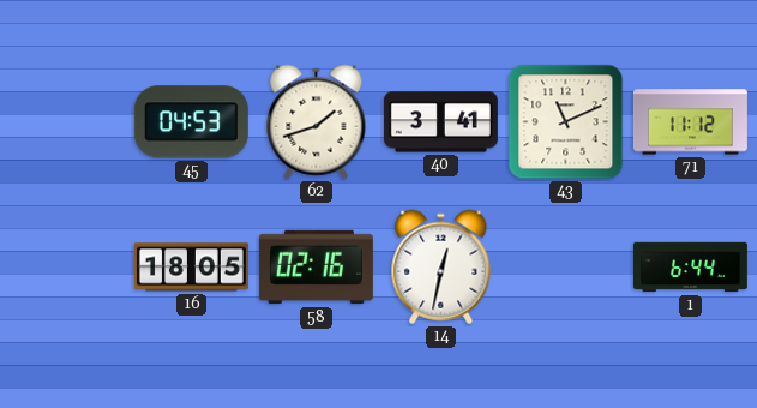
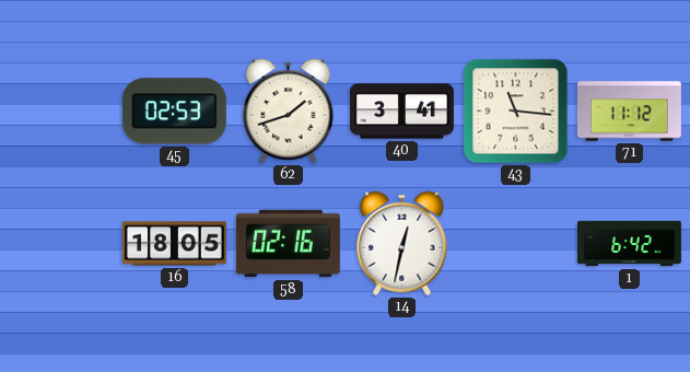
45: 04:53 -> 02:53 (174, 112)
43: 11:11 -> 11:16 (516, 112)
1: 6:44 -> 6:42 (629, 244)
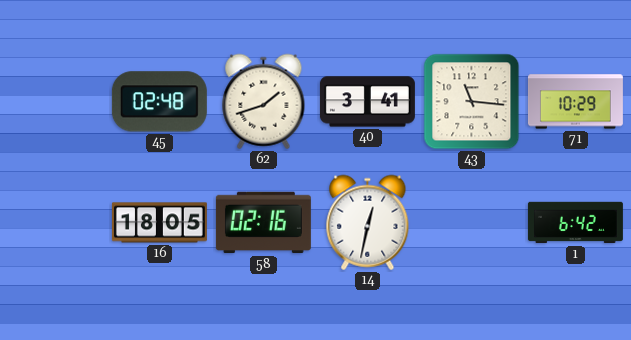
45: 02:53 -> 02:48 (159, 102)
71: 11:12 -> 10:29 (575, 102)
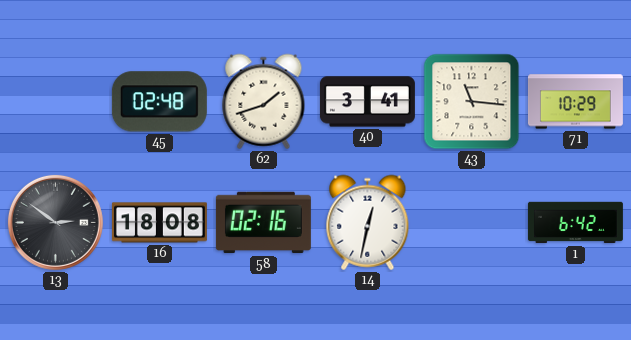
13: none -> 2:51 (55, 222)
16: 18:05 -> 18:08 (159, 223)
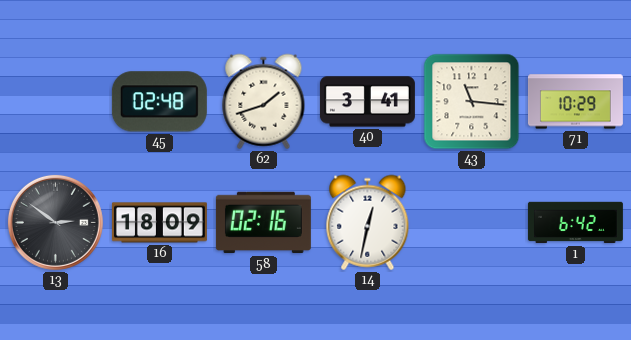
16: 18:08 -> 18:09 (159, 223)
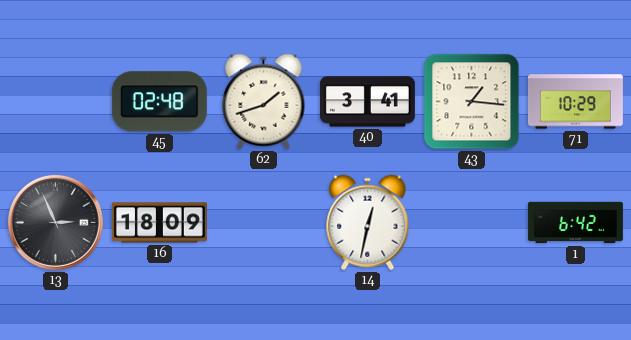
43: 11:16 -> 1:16 (472, 102)
13: 2:51 -> 2:56 (55, 222)
58: 02:16 -> none (263, 223)
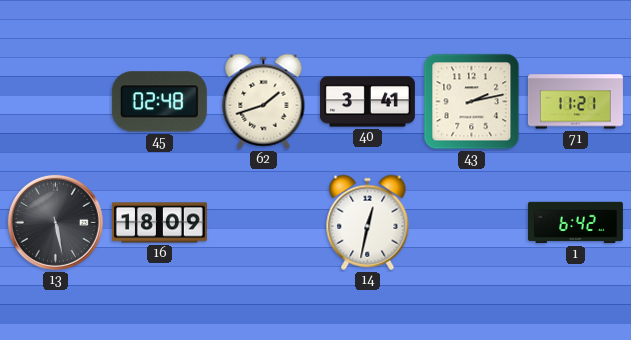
43: 1:16 -> 2:13 (472, 102)
71: 10:29 -> 11:21 (575, 102)
13: 2:56 -> 5:28 (55, 222)
